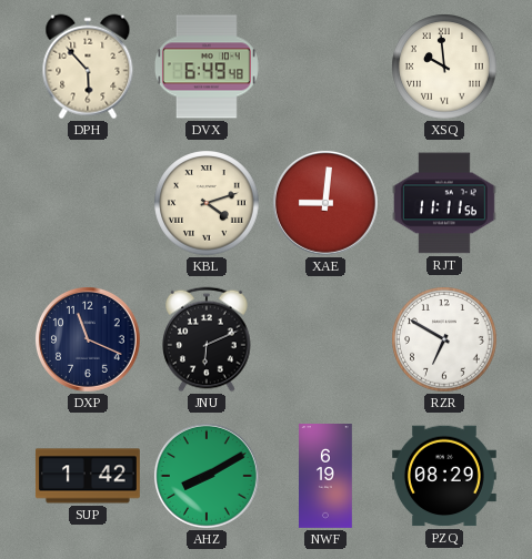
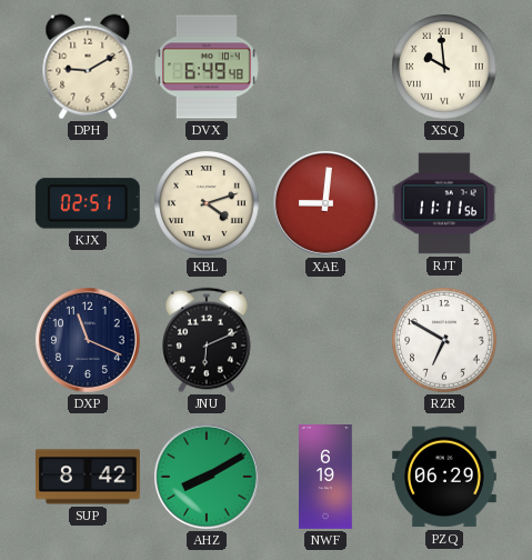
DPH: 5:53 -> 9:10 (88, 67)
KJX: none -> 02:51 (88, 203)
SUP: 1:42 -> 8:42 (88, 477)
PZQ: 08:29 -> 06:29 (444, 477)
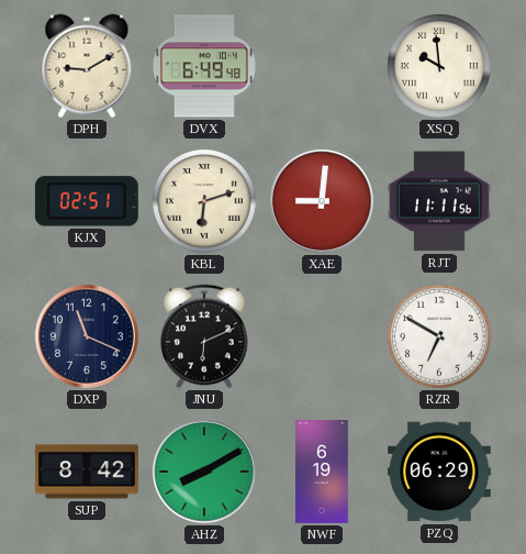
KBL: 4:12 -> 6:12 (204, 201)
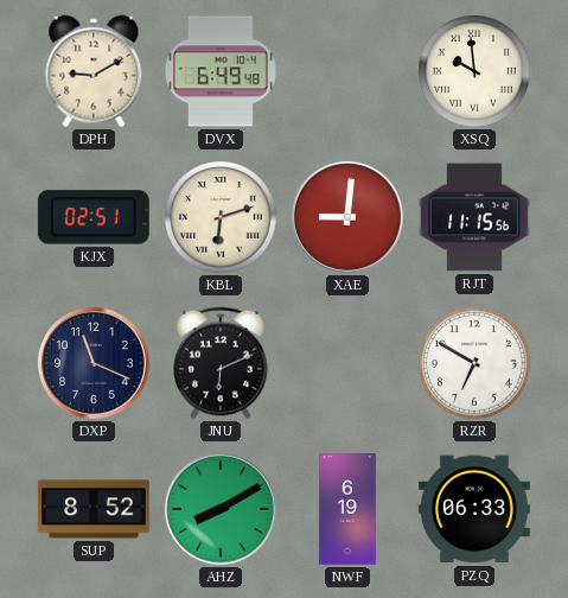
RJT: 11:11 -> 11:15 (474, 217)
SUP: 8:42 -> 8:52 (94, 509)
PZQ: 06:29 -> 06:33 (474, 509)
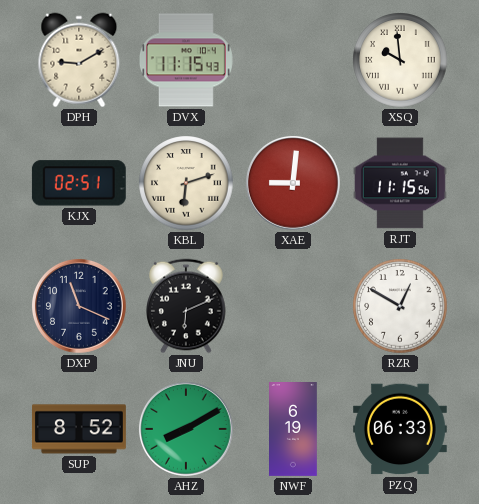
DVX: 6:49 -> 11:15 (186, 60)
RZR: 6:50 -> 12:50 (400, 306)
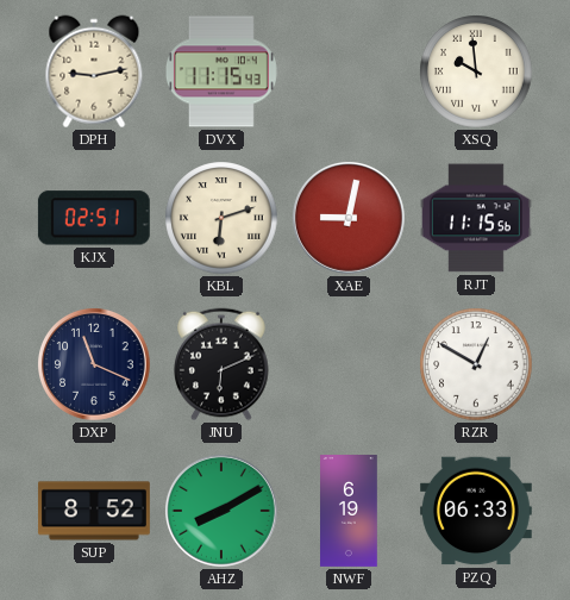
DPH: 9:10 -> 9:13 (94, 71)
XAE: 9:01 -> 9:02 (349, 218)
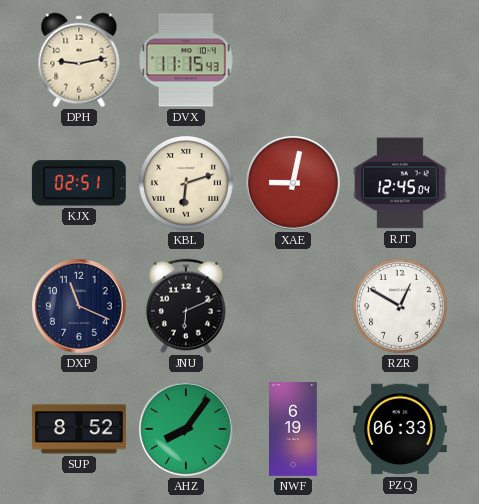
XSQ: 9:59 -> none (476, 71)
RJT: 11:15 -> 12:45 (400, 183)
AHZ: 8:10 -> 8:06 (186, 429)
